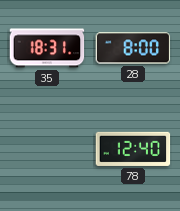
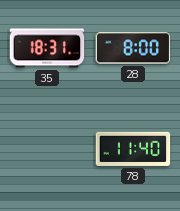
78: 12:40 -> 11:40 (133, 149)
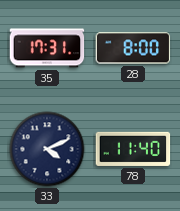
35: 18:31 -> 17:31 (47, 48)
33: none -> 4:11 (47, 149)
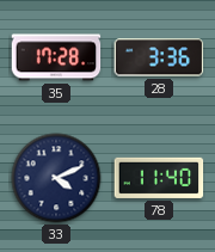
35: 17:31 -> 17:28 (56, 57)
28: 8:00 -> 3:36 (159, 57)
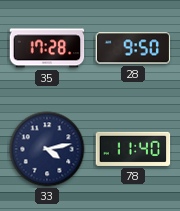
28: 3:36 -> 9:50 (133, 48)
33: 4:11 -> 4:13 (47, 149)
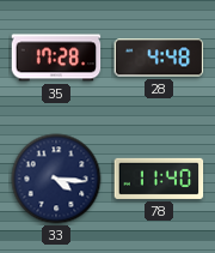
28: 9:50 -> 4:48 (159, 58)
33: 4:13 -> 4:16 (56, 179)
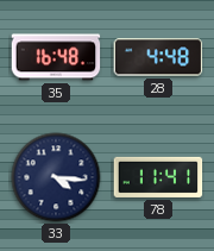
35: 17:28 -> 16:48 (56, 57)
78: 11:40 -> 11:41 (158, 177)
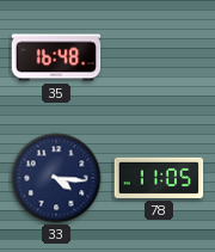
28: 4:48 -> none (158, 57)
78: 11:41 -> 11:05 (159, 178)
